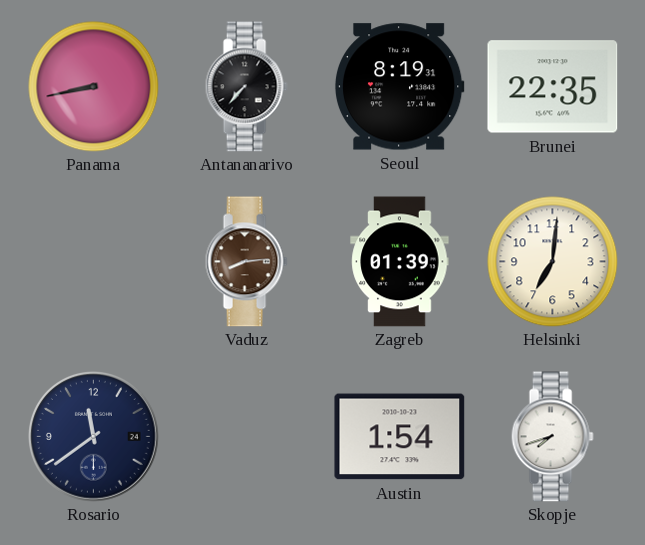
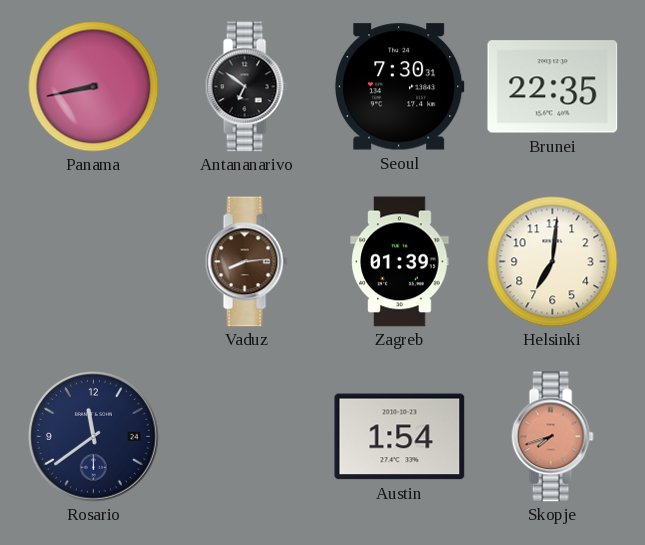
Antananarivo: 7:37 -> 6:51 (246, 87)
Seoul: 8:19 -> 7:30 (399, 87)
Skopje dial: white -> salmon (552, 437)
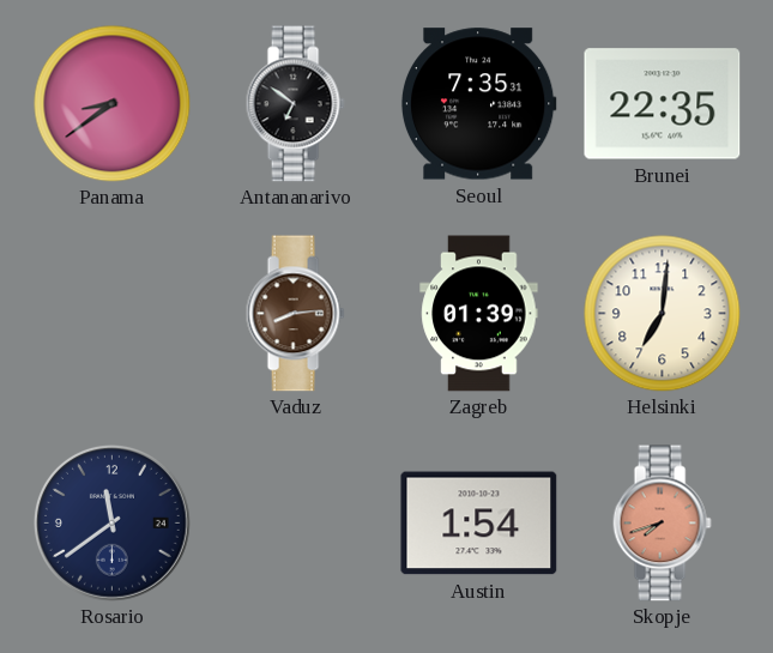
Panama: 8:43 -> 8:39 (113, 104)
Seoul: 7:30 -> 7:35 (478, 104)
